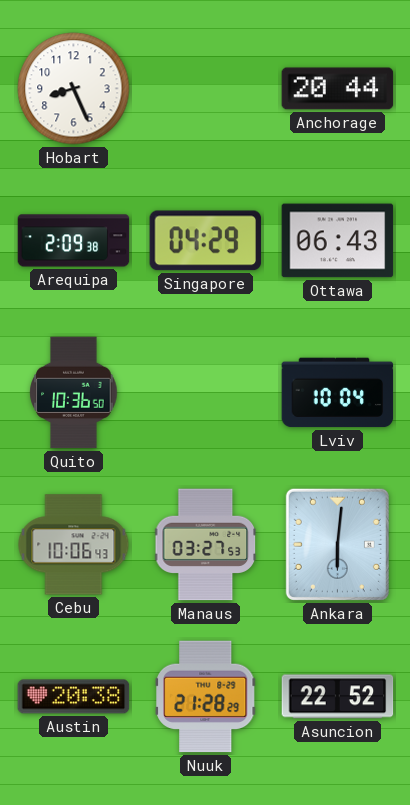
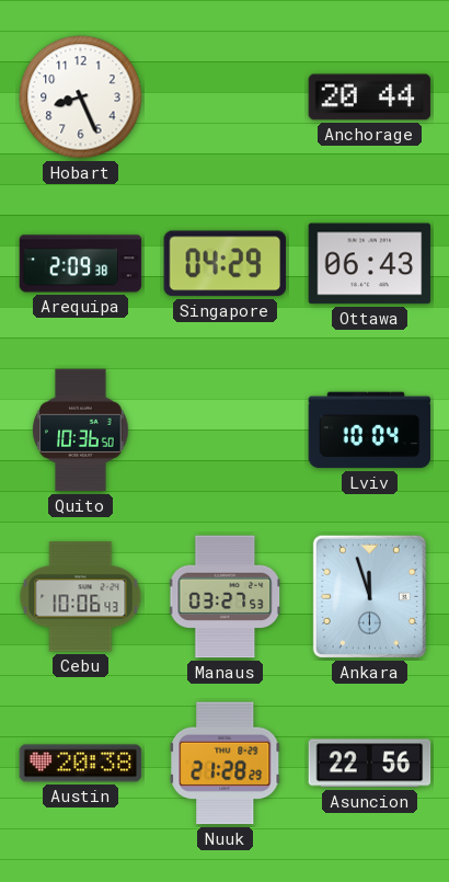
Ankara: 6:01 -> 11:57 (369, 596)
Asuncion: 22:52 -> 22:56 (370, 764)
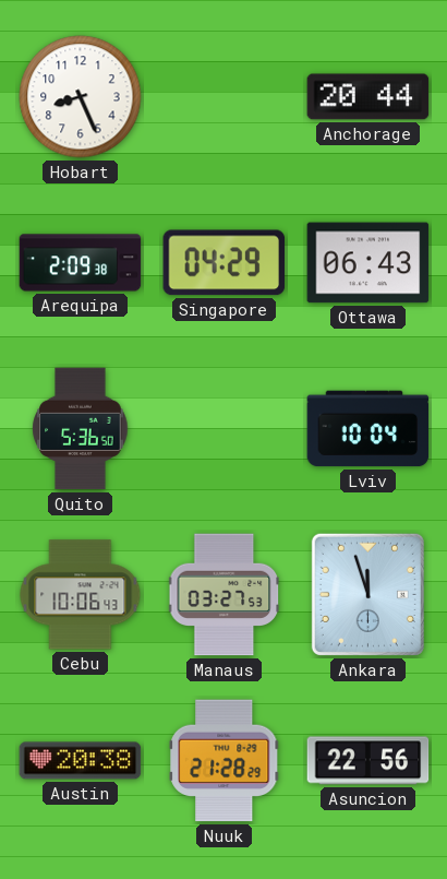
Quito: 10:36 -> 5:36 (81, 429)
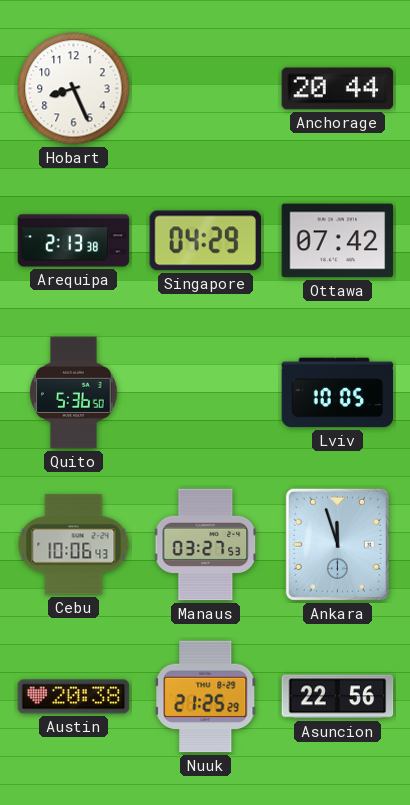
Arequipa: 2:09 -> 2:13 (74, 241)
Ottawa: 06:43 -> 07:42 (338, 241)
Lviv: 10:04 -> 10:05 (338, 393)
Nuuk: 21:28 -> 21:25 (206, 697)
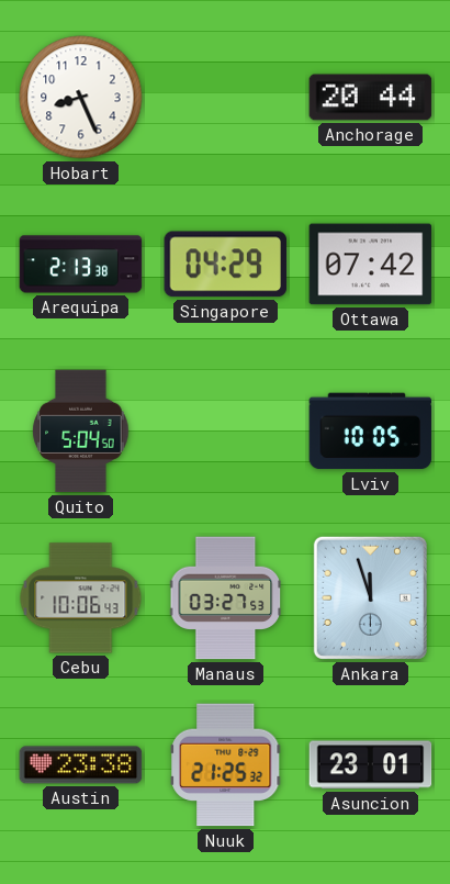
Quito: 5:36 -> 5:04 (81, 432)
Austin: 20:38 -> 23:38 (81, 765)
Nuuk: 21:25:29 -> 21:25:32 (226, 765)
Asuncion: 22:56 -> 23:01 (371, 765)
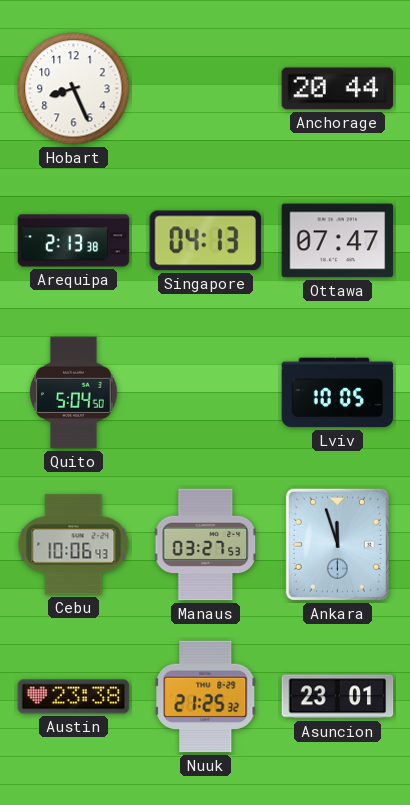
Singapore: 04:29 -> 04:13 (206, 241)
Ottawa: 07:42 -> 07:47 (338, 241)
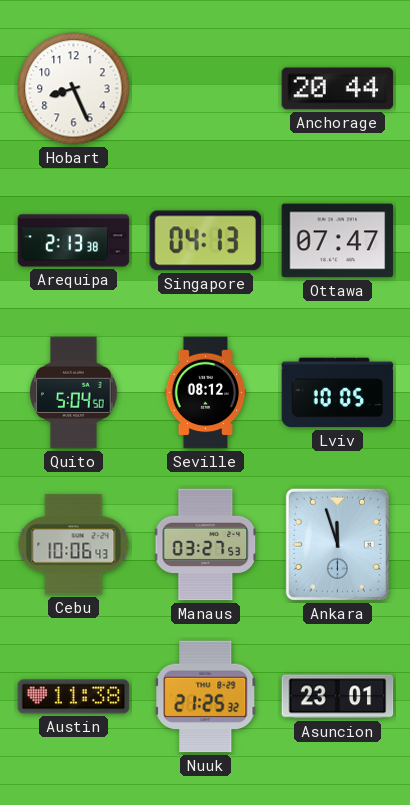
Seville: none -> 08:12 (206, 393)
Austin: 23:38 -> 11:38 (74, 697)
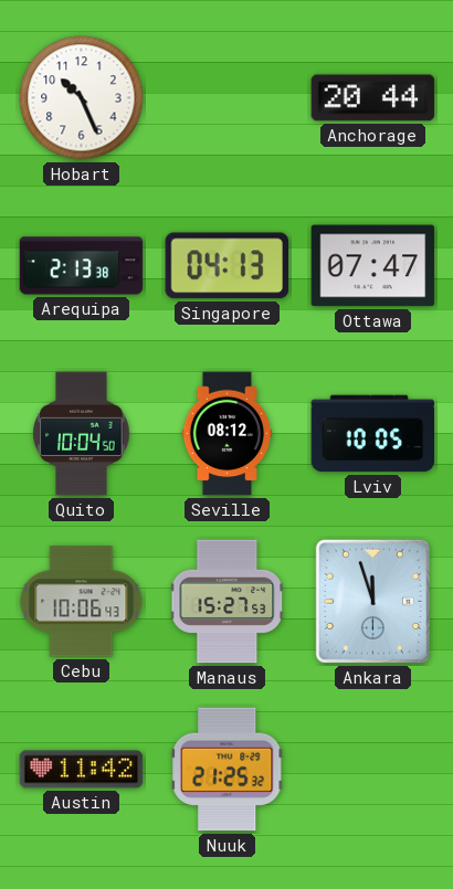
Hobart: 8:26 -> 10:26 (82, 98)
Quito: 5:04 -> 10:04 (82, 434)
Manaus: 03:27 -> 15:27 (227, 602)
Austin: 11:38 -> 11:42 (82, 770)
Asuncion: 23:01 -> none (338, 697)
